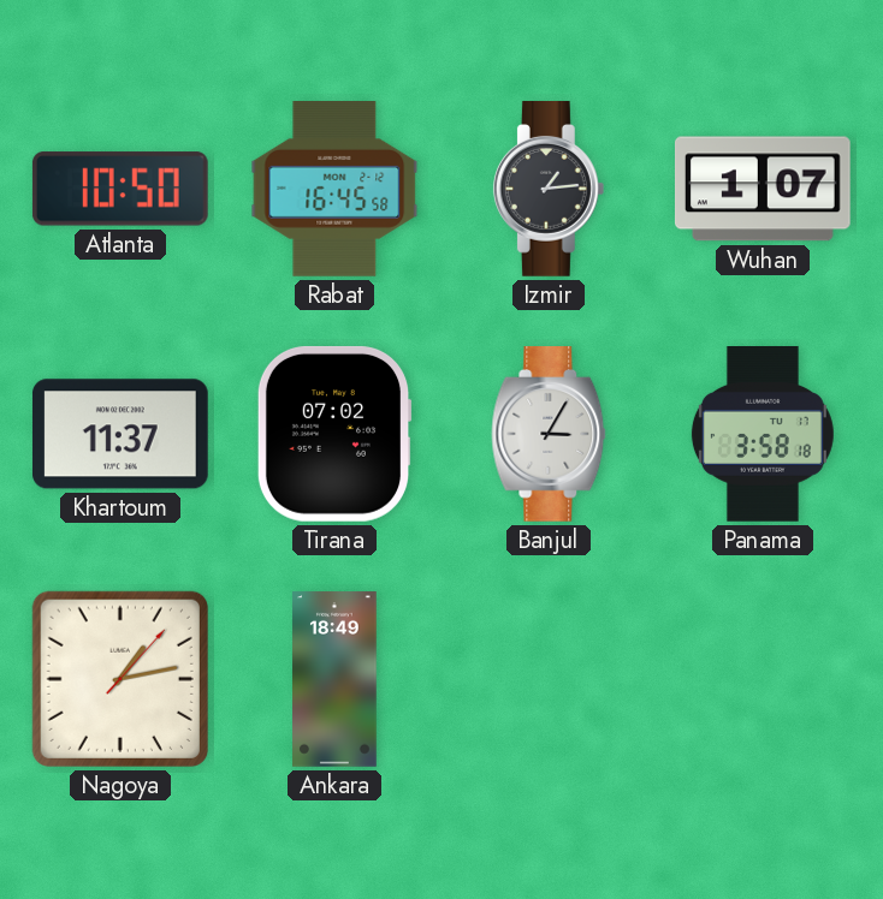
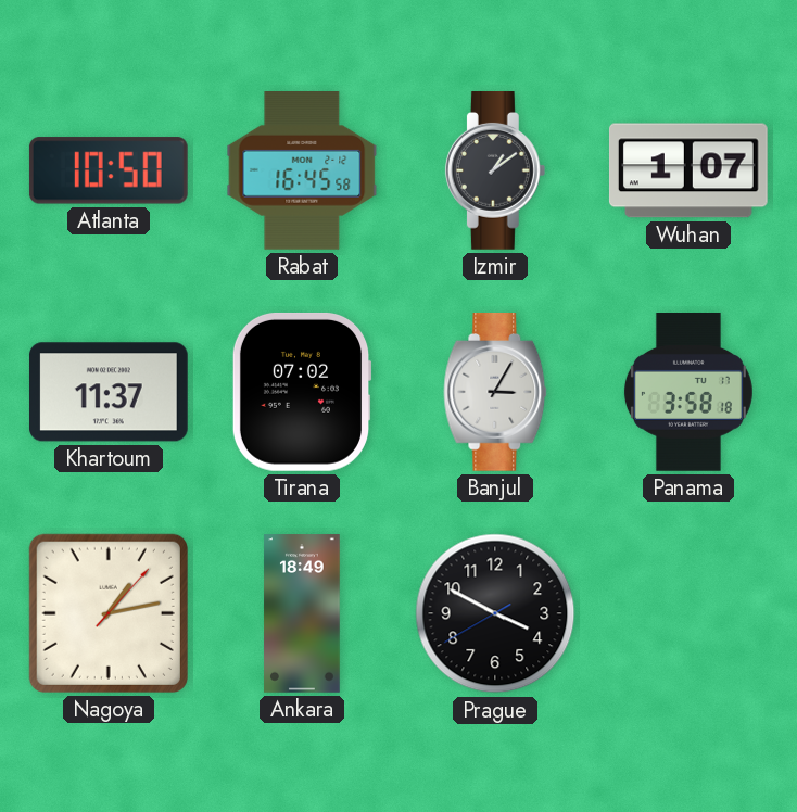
Izmir: 1:14 -> 1:09 (495, 172)
Prague: none -> 3:49 (495, 613)
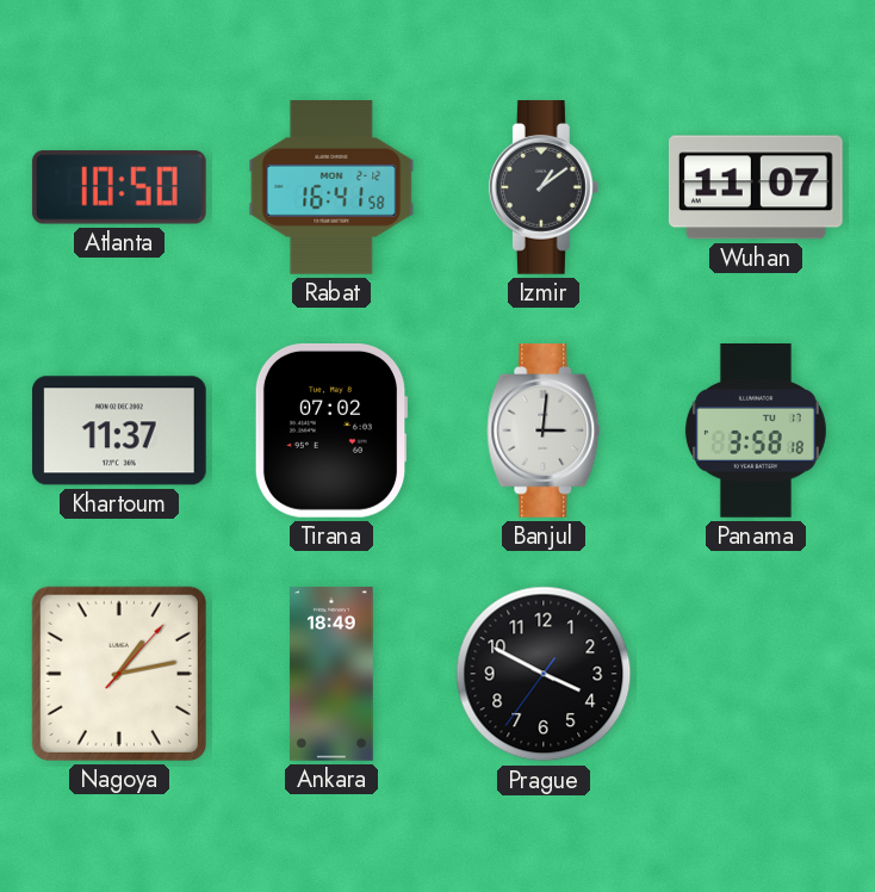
Rabat: 16:45 -> 16:41 (331, 188)
Wuhan: 1:07 -> 11:07 (756, 187)
Banjul: 3:05 -> 3:01 (544, 432)
Prague: 3:49:40 -> 3:49:36 (544, 674)
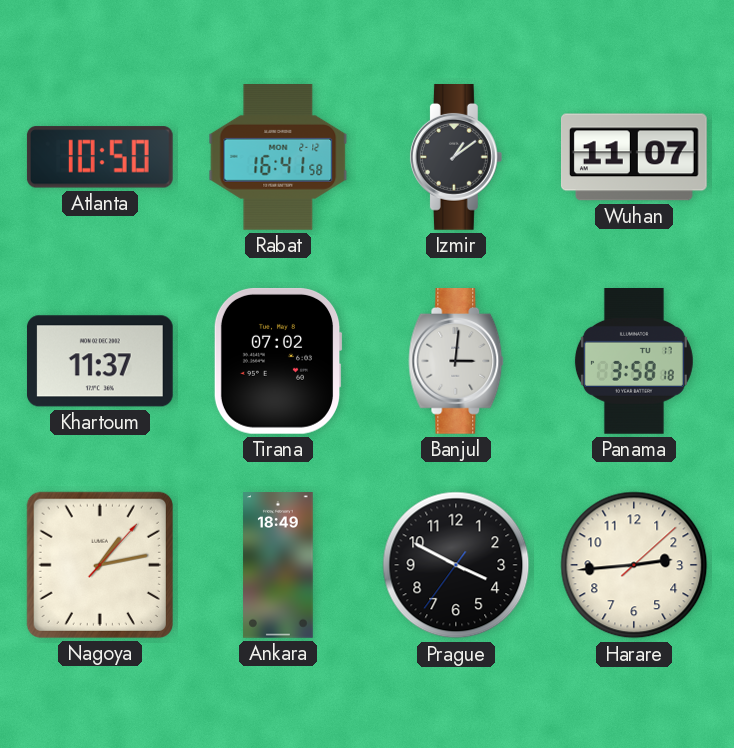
Harare: none -> 2:44 (634, 565)
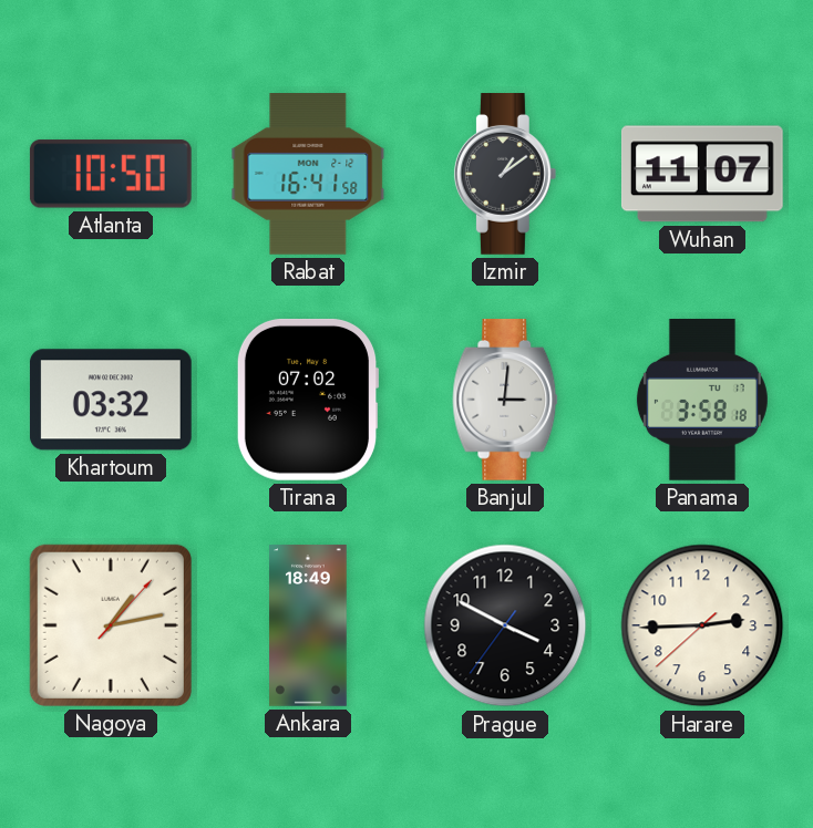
Khartoum: 11:37 -> 03:32 (111, 400)
Harare: 2:44:08 -> 2:44:38 (702, 625)
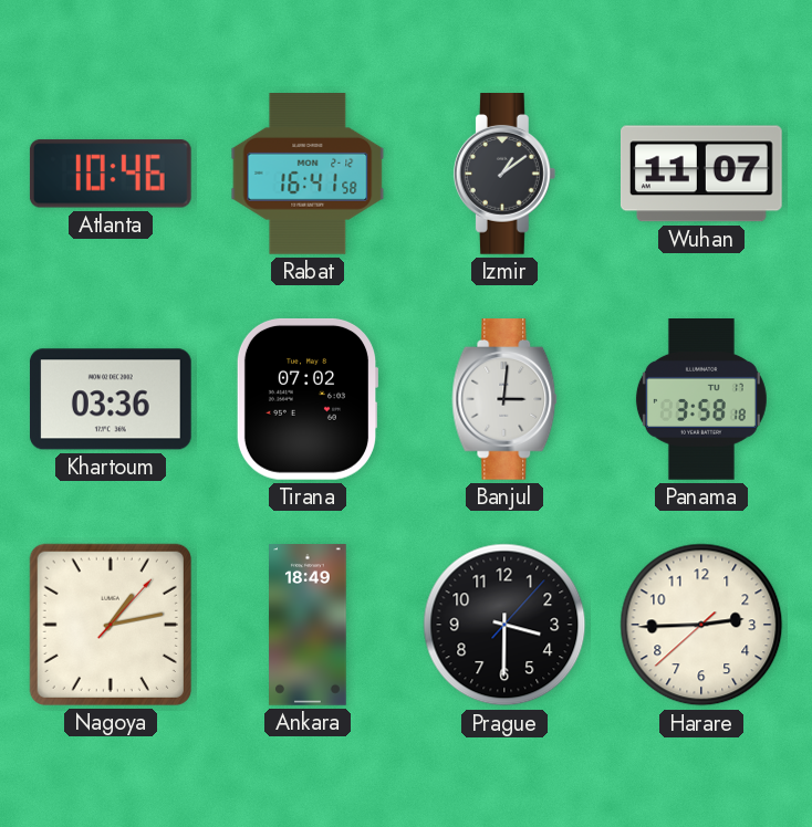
Atlanta: 10:50 -> 10:46 (111, 174)
Khartoum: 03:32 -> 03:36 (111, 399)
Prague: 3:49 -> 3:30 (504, 625)
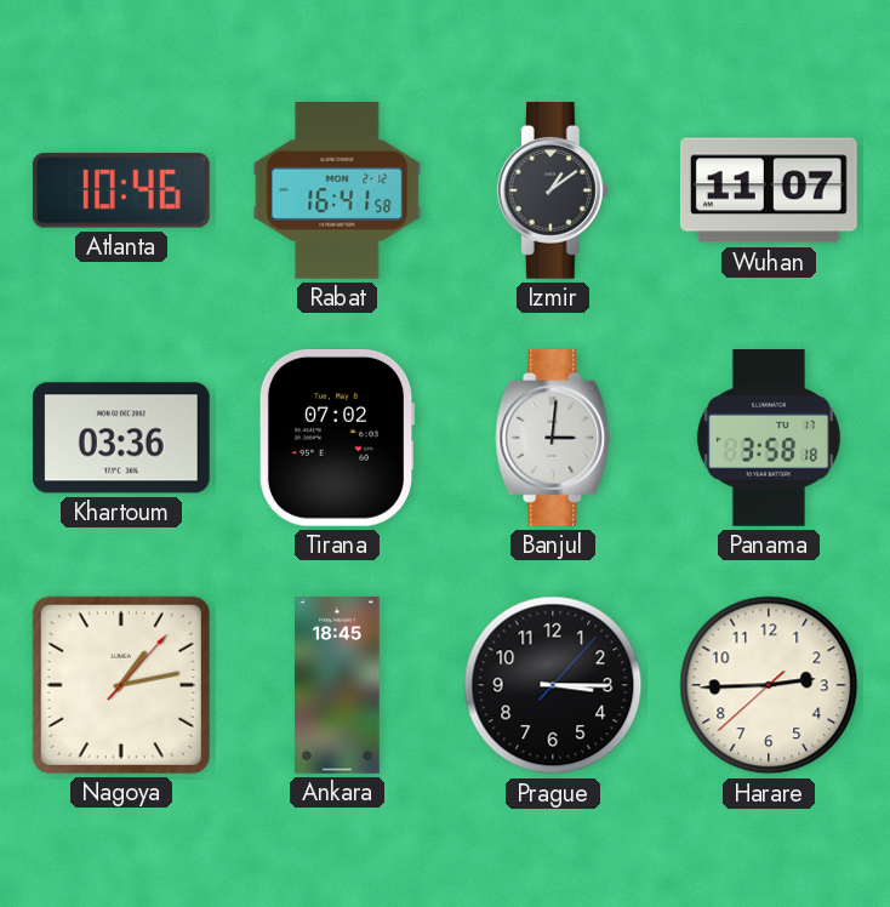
Ankara: 18:49 -> 18:45 (337, 685)
Prague: 3:30 -> 3:15 (553, 685)
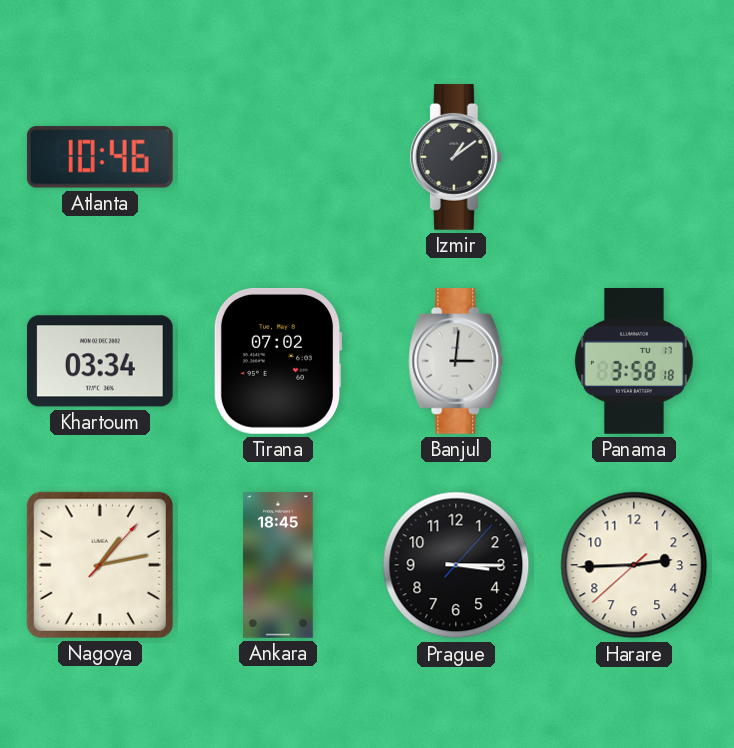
Rabat: 16:41 -> none (337, 192)
Wuhan: 11:07 -> none (769, 190)
Khartoum: 03:36 -> 03:34 (100, 361)
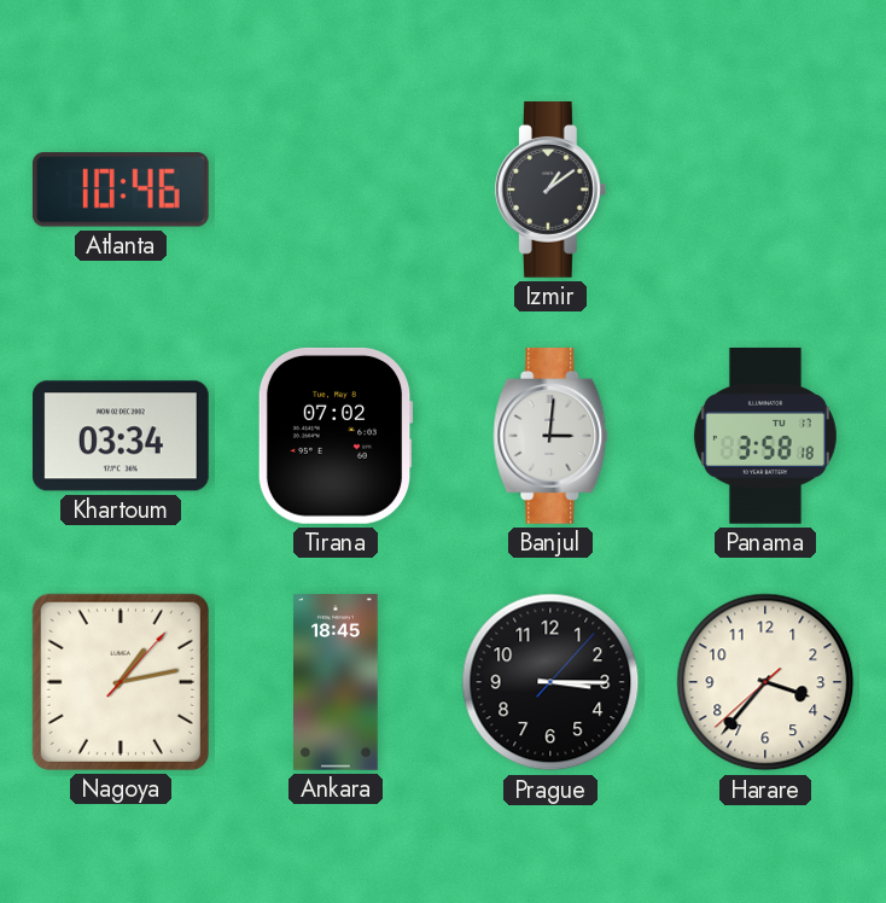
Harare: 2:44 -> 3:36 (765, 682)
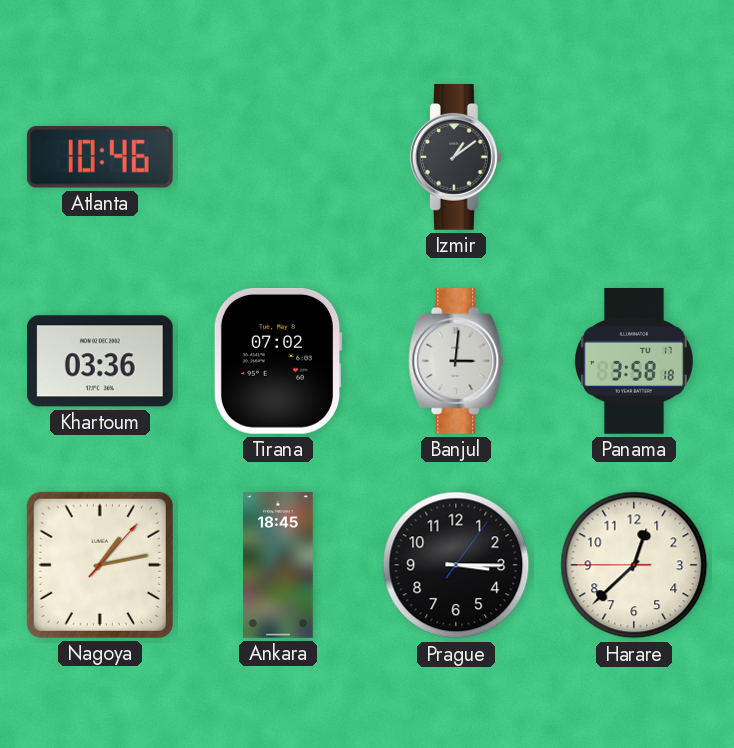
Khartoum: 03:34 -> 03:36 (100, 361)
Prague: 3:15:07 -> 3:15:06 (456, 565)
Harare: 3:36 -> 12:37 (634, 565)
